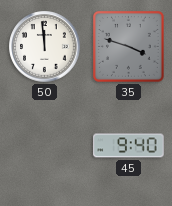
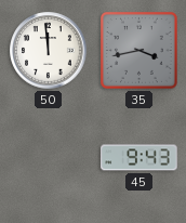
35: 3:48 -> 3:43 (138, 50)
45: 9:40 -> 9:43 (139, 158)
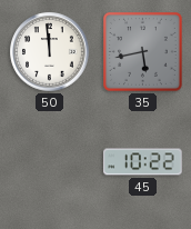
35: 3:43 -> 5:43 (142, 51)
45: 9:43 -> 10:22 (143, 162)
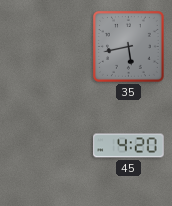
50: 11:59 -> none (50, 52)
45: 10:22 -> 4:20 (129, 146)
